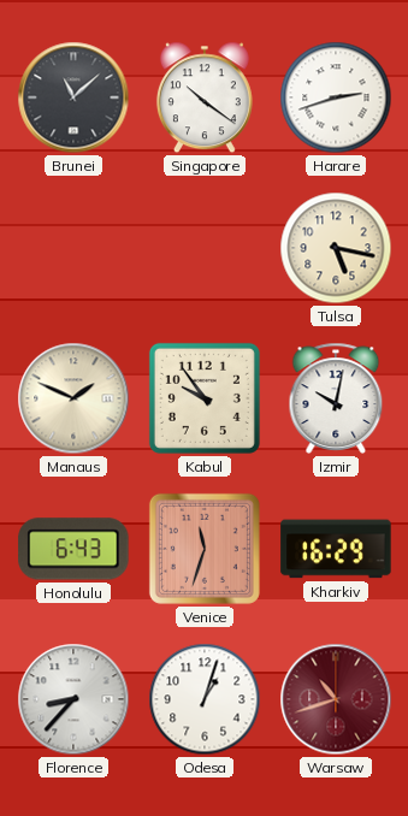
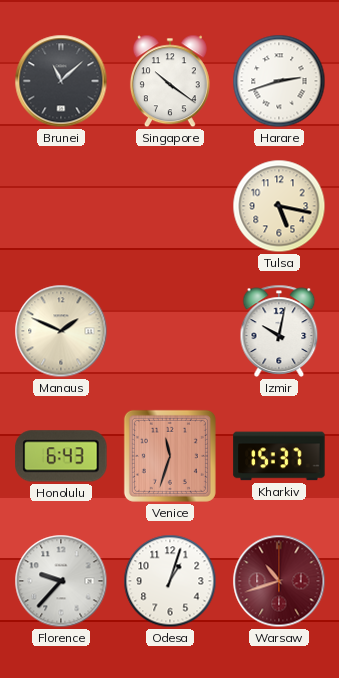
Kabul: 9:54 -> none (205, 398)
Kharkiv: 16:29 -> 15:37 (279, 456)
Florence: 8:37 -> 9:37 (61, 581)
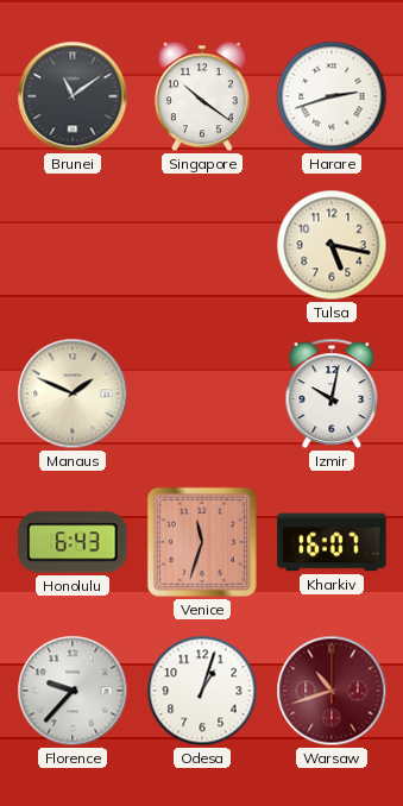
Brunei: 11:08 -> 11:09 (73, 96)
Kharkiv: 15:37 -> 16:07 (332, 542)
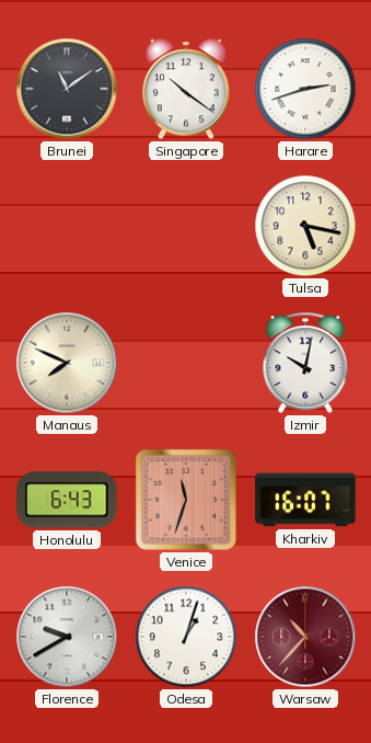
Manaus: 1:49 -> 7:49 (67, 363)
Florence: 9:37 -> 9:40 (67, 637)
Warsaw: 10:42 -> 10:37 (305, 637)
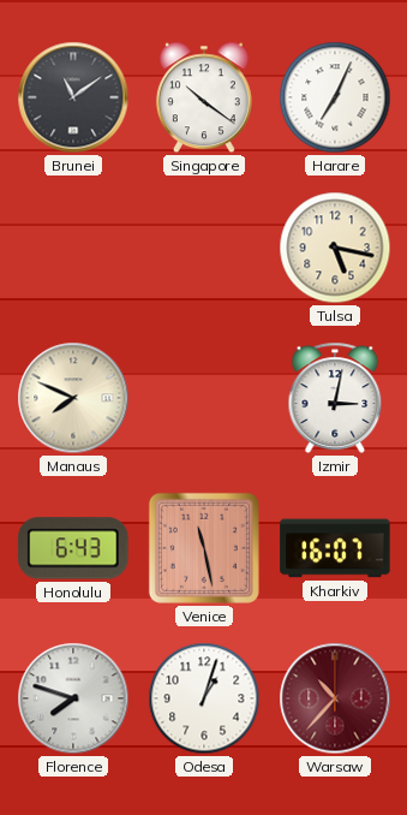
Harare: 2:42 -> 7:04 (335, 97)
Izmir: 10:02 -> 3:02 (335, 398)
Venice: 11:33 -> 11:28 (204, 548)
Florence: 9:40 -> 7:48 (73, 698)
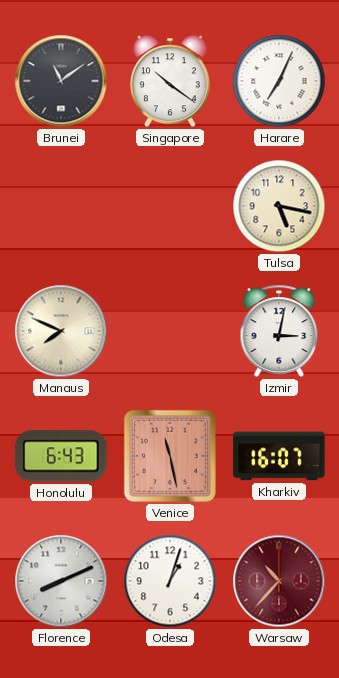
Florence: 7:48 -> 8:11 (61, 581)
